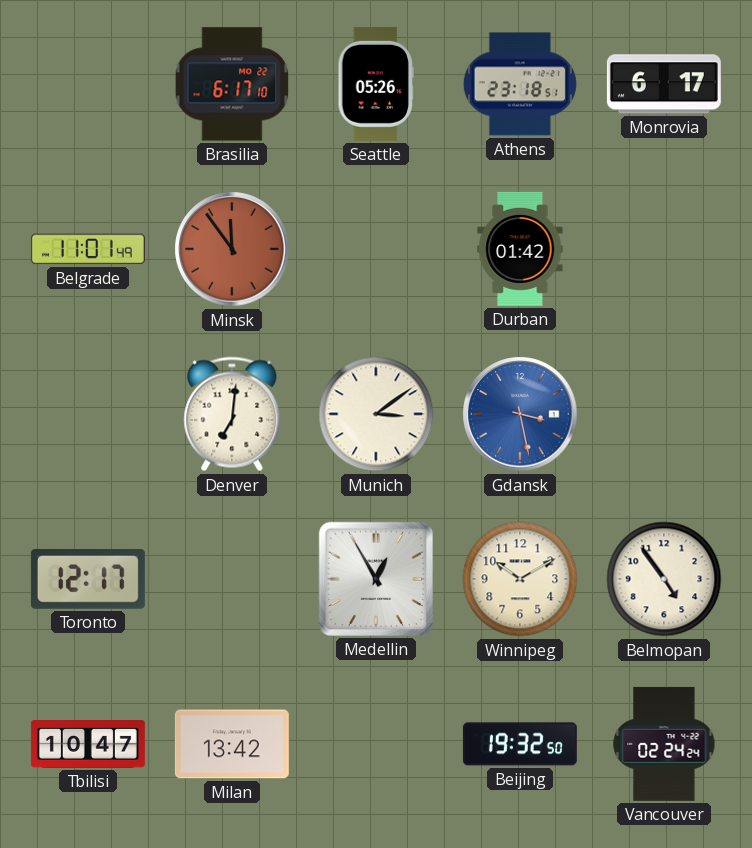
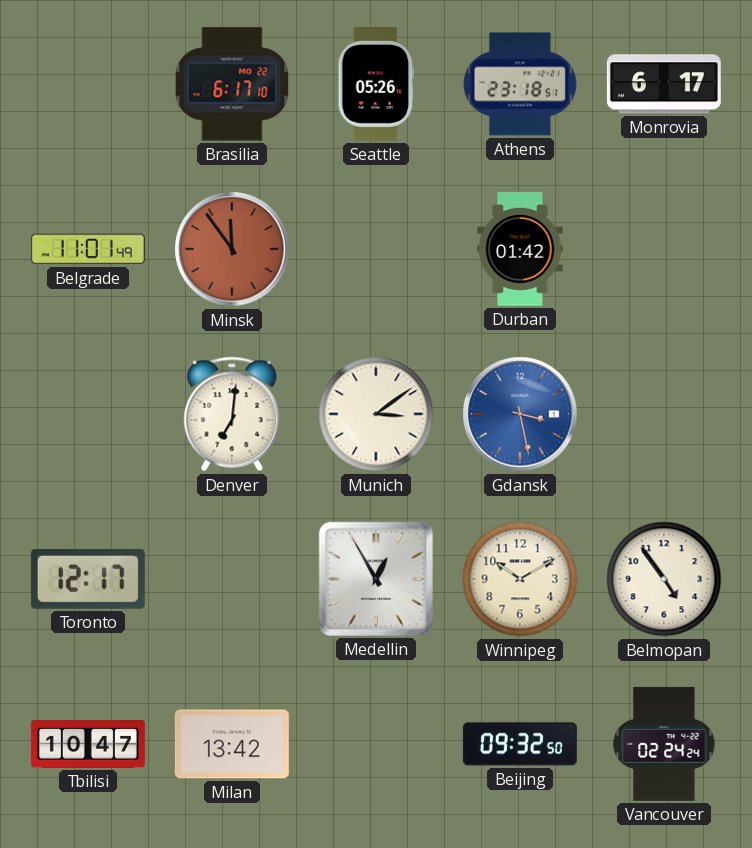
Beijing: 19:32 -> 09:32 (520, 744)
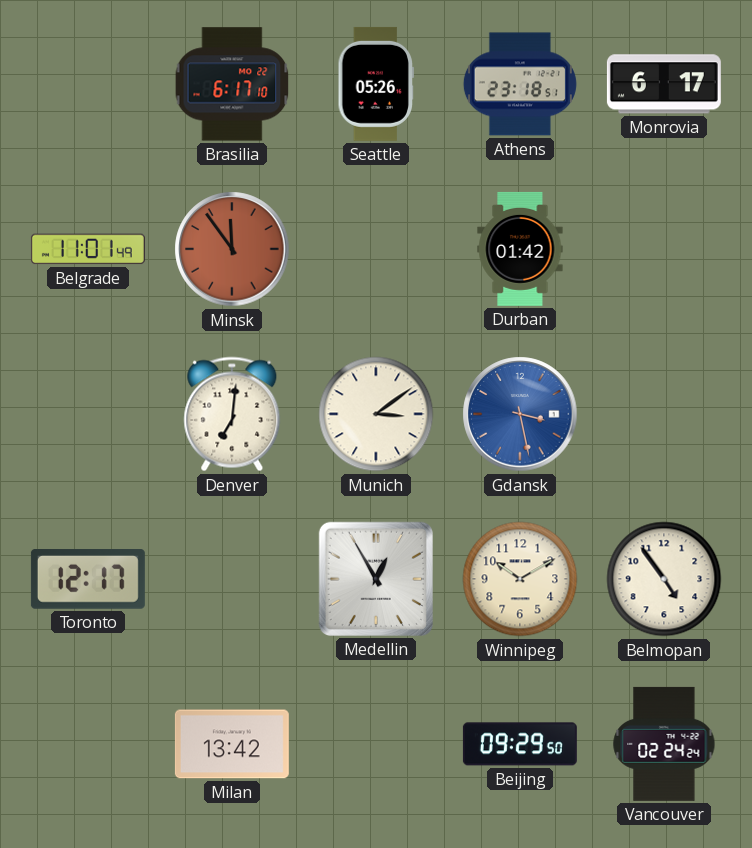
Tbilisi: 10:47 -> none (88, 745)
Beijing: 09:32 -> 09:29 (520, 744)
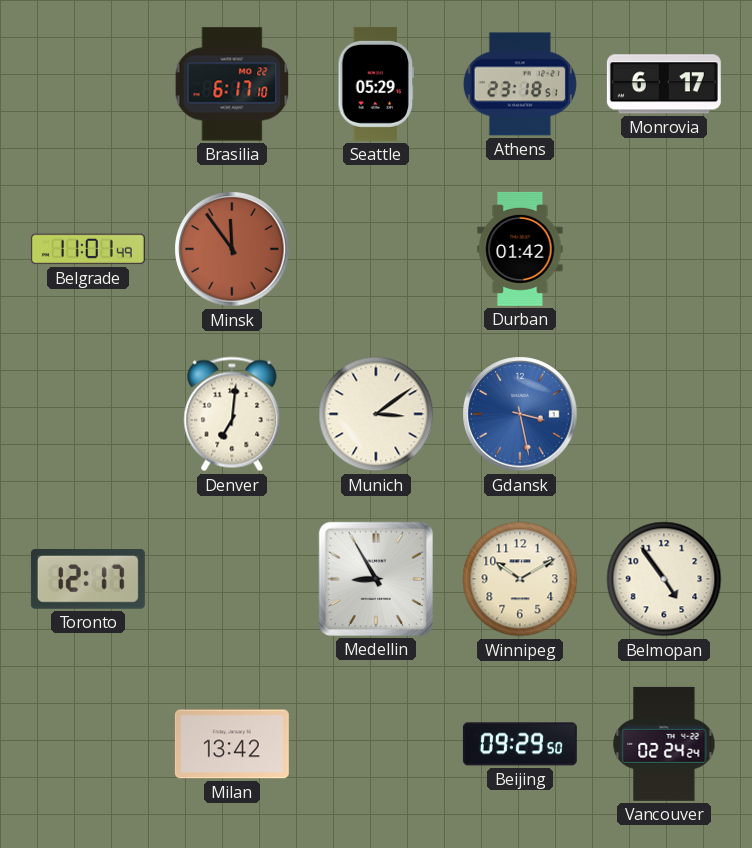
Seattle: 05:26 -> 05:29 (376, 84)
Medellin: 12:55 -> 8:55 (376, 579)
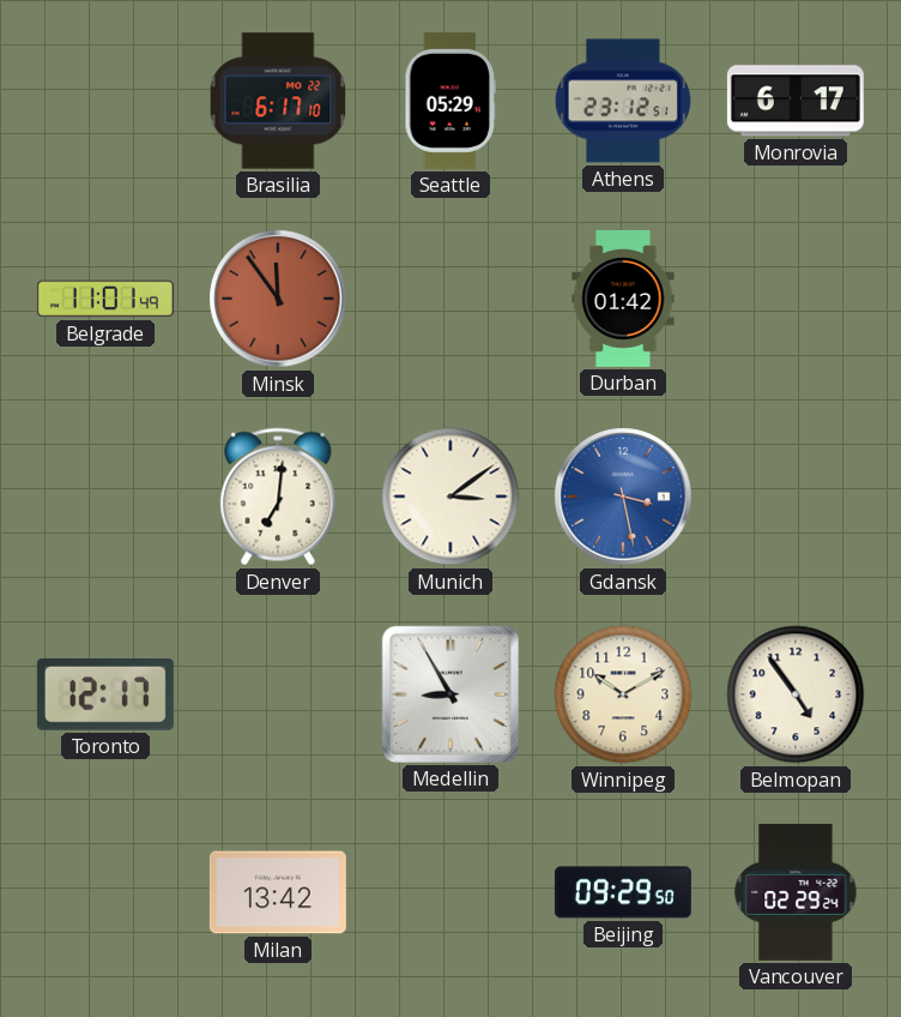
Athens: 23:18 -> 23:12 (623, 101)
Vancouver: 02:24 -> 02:29 (796, 892)
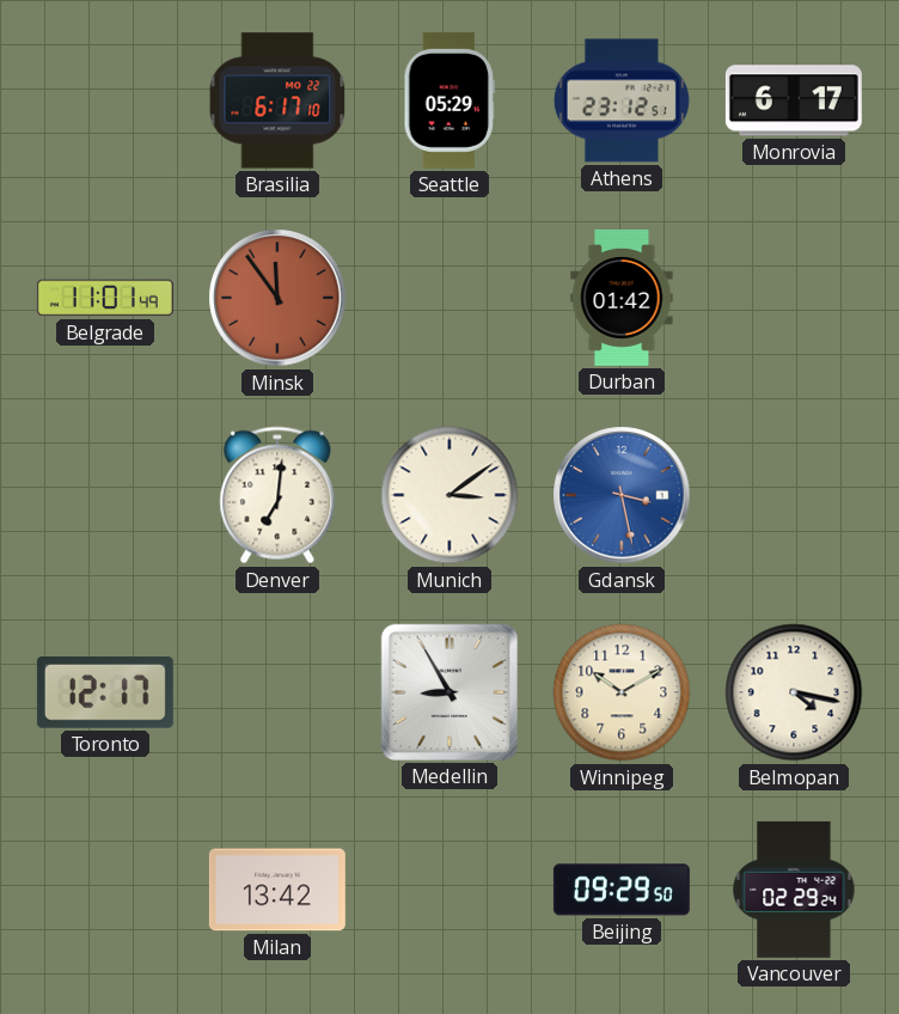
Belmopan: 4:54 -> 4:17 (794, 692)
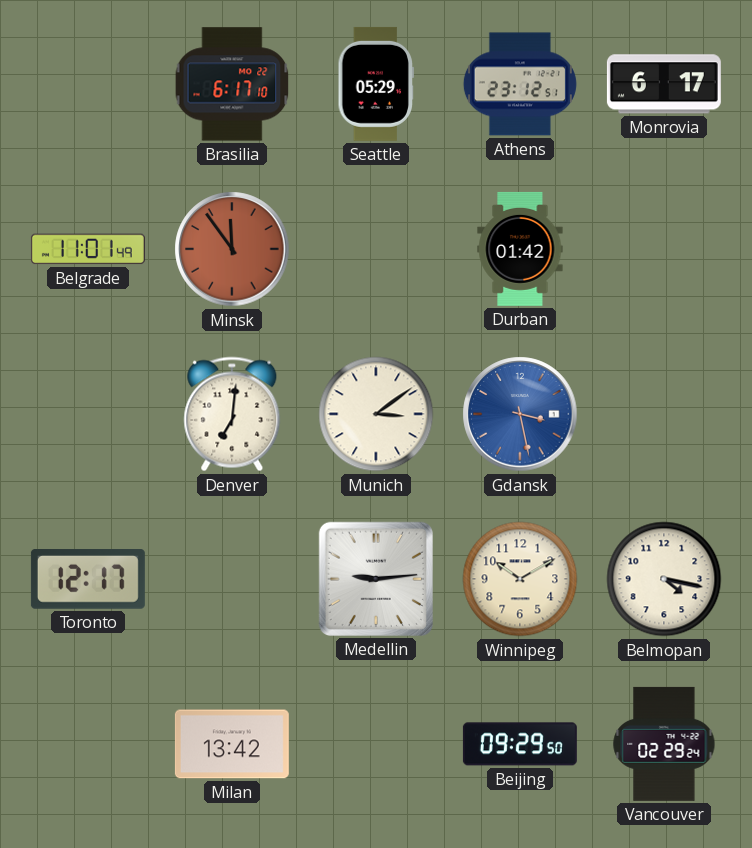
Medellin: 8:55 -> 9:14 (376, 579)
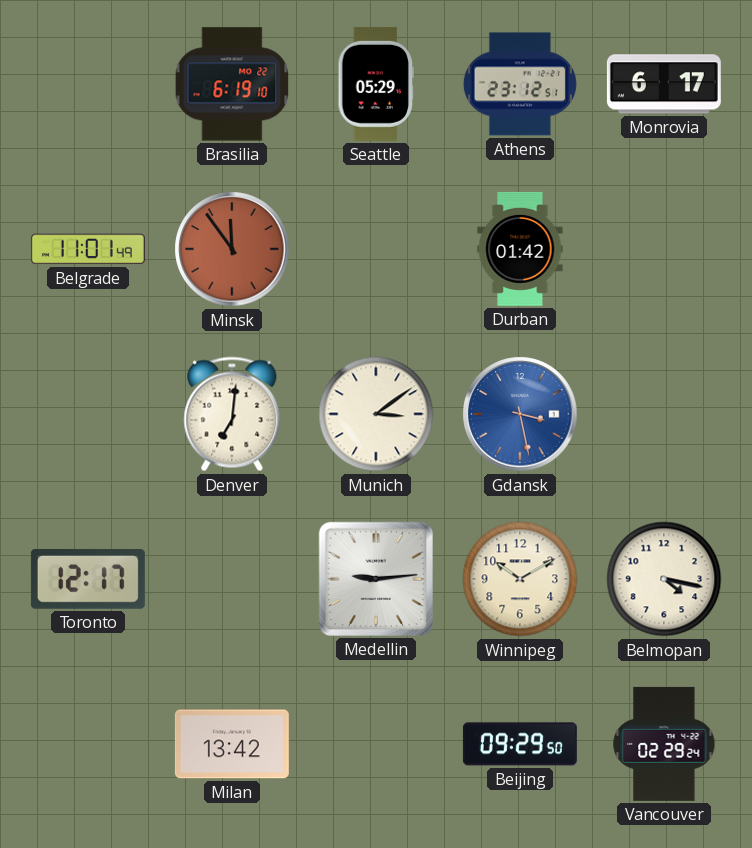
Brasilia: 6:17 -> 6:19 (232, 84)
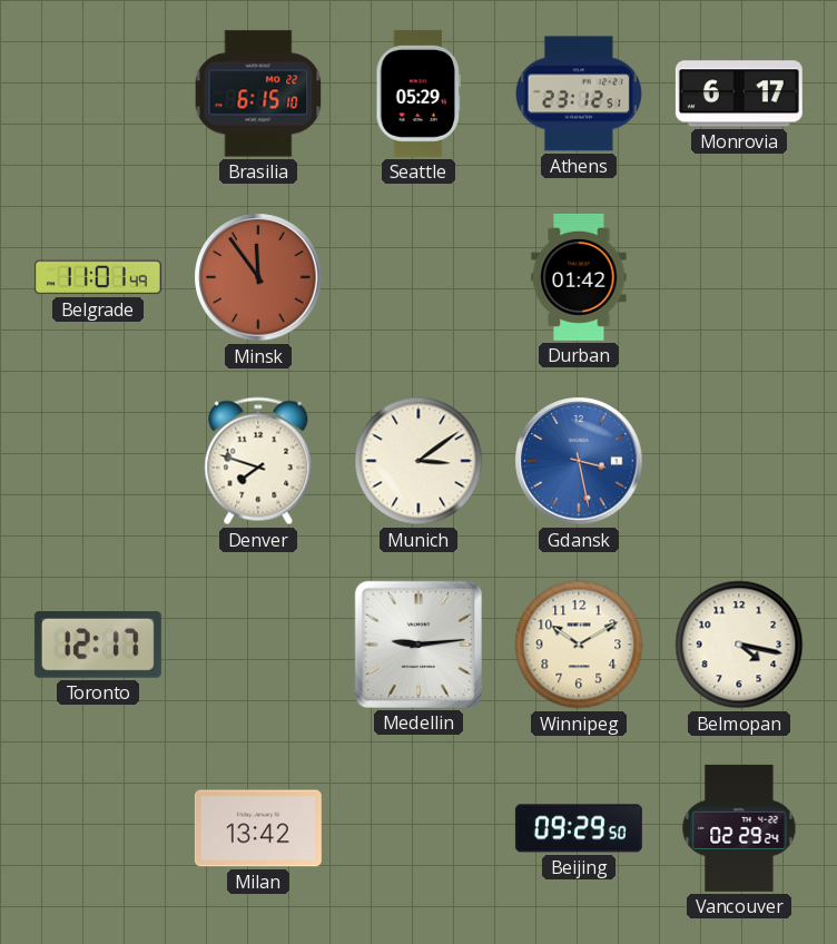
Brasilia: 6:19 -> 6:15 (258, 94)
Denver: 7:01 -> 7:48 (258, 461)
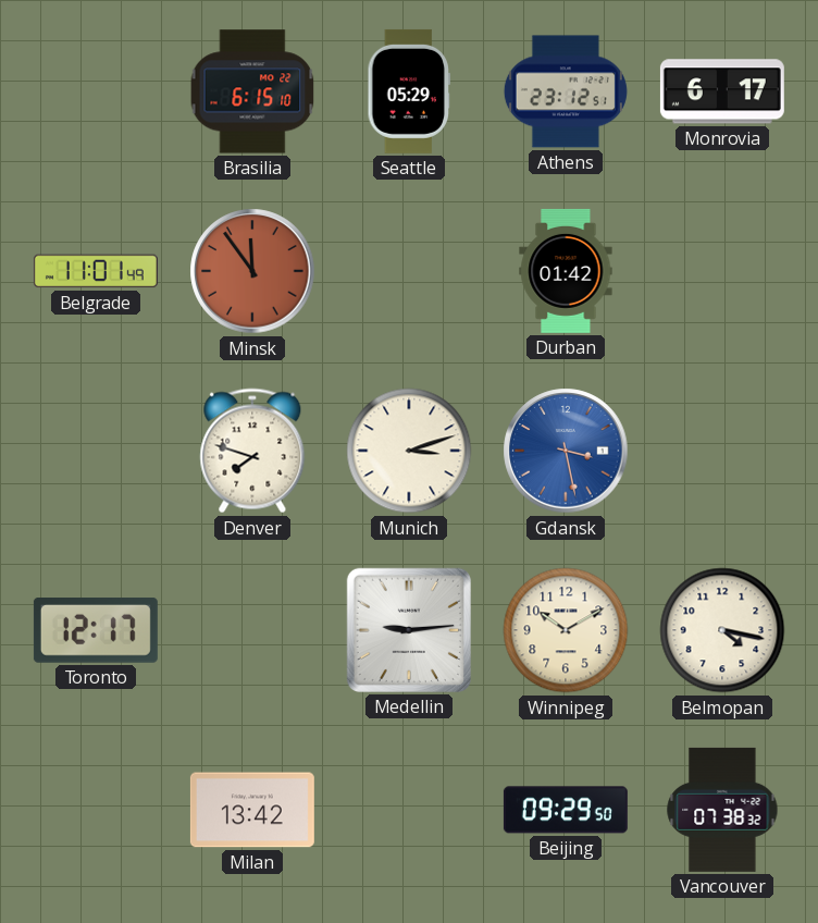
Munich: 3:09 -> 3:12 (409, 451)
Vancouver: 02:29 -> 07:38 (722, 810)
